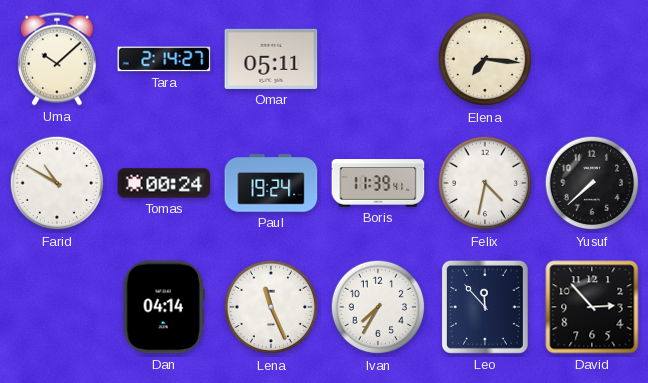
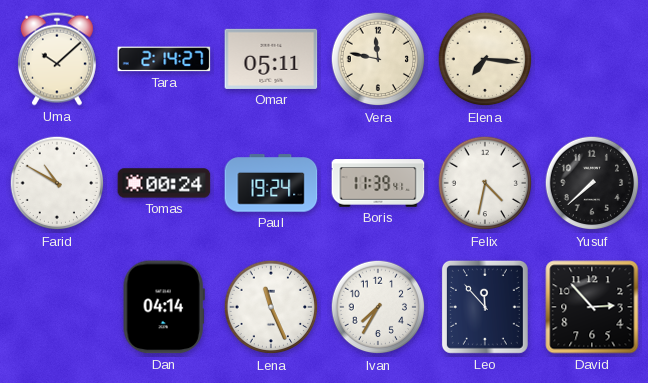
Vera: none -> 11:47 (378, 59)
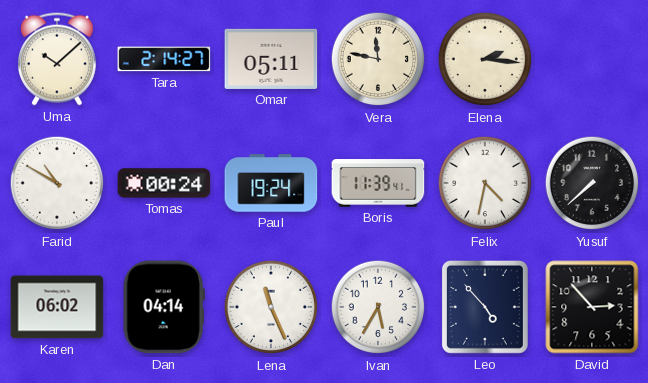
Elena: 7:16 -> 2:16 (485, 59)
Karen: none -> 06:02 (57, 307)
Ivan: 7:35 -> 5:35 (378, 307)
Leo: 11:53 -> 4:53 (485, 307)
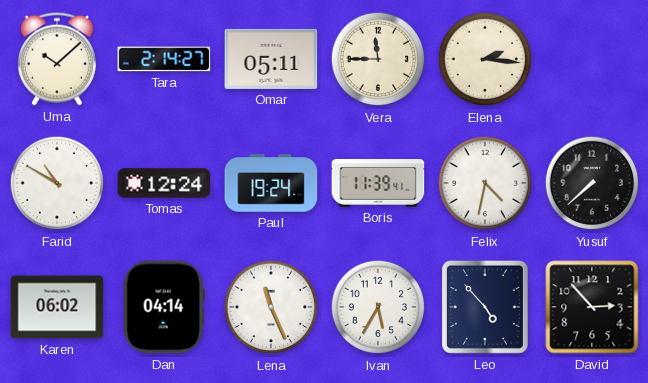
Vera: 11:47 -> 11:45 (378, 59)
Tomas: 00:24 -> 12:24 (164, 183)
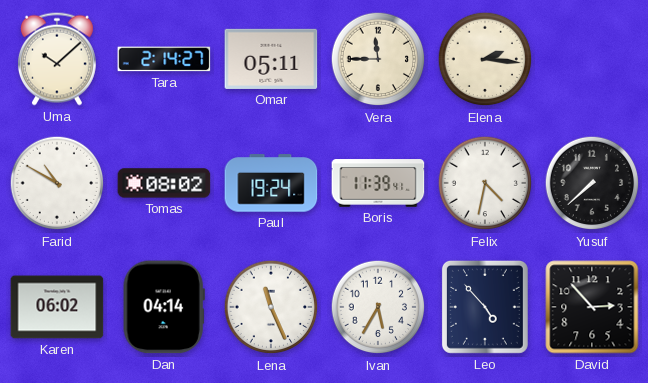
Tomas: 12:24 -> 08:02 (164, 183)
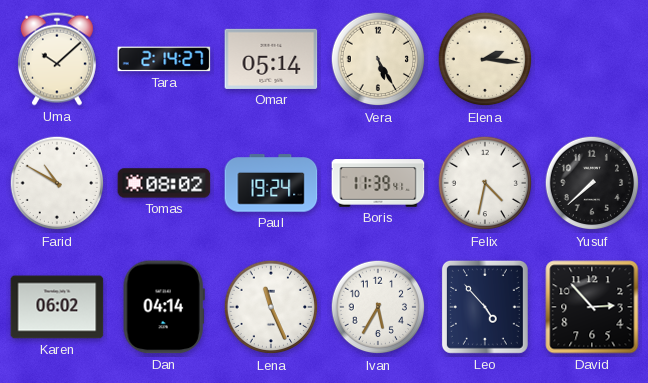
Omar: 05:11 -> 05:14 (271, 59)
Vera: 11:45 -> 5:25 (378, 59)
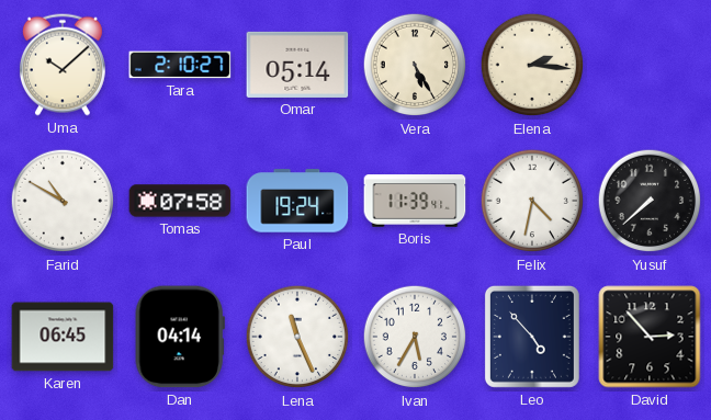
Tara: 2:14 -> 2:10 (180, 65)
Tomas: 08:02 -> 07:58 (180, 201)
Karen: 06:02 -> 06:45 (63, 337)
